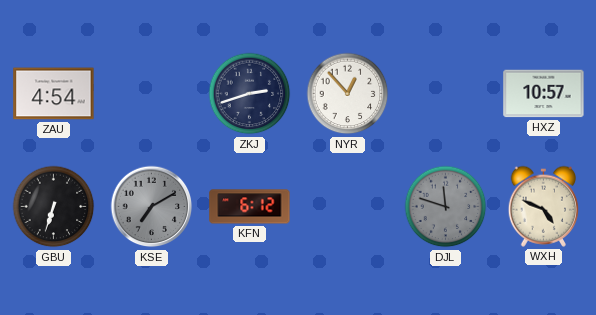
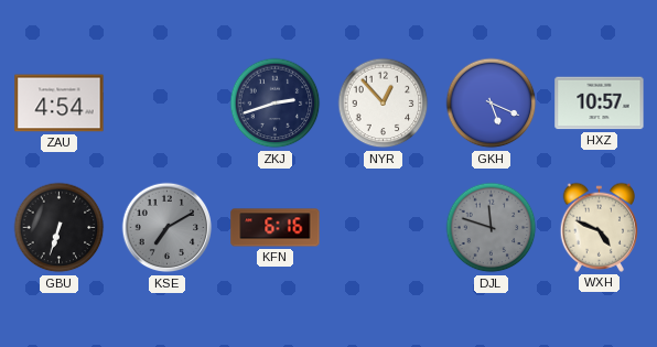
GKH: none -> 5:19 (492, 104)
KFN: 6:12 -> 6:16 (276, 228)
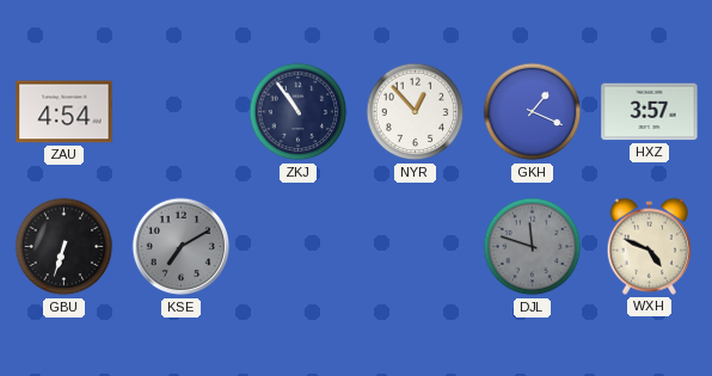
ZKJ: 2:42 -> 10:54 (299, 112)
GKH: 5:19 -> 1:19 (533, 112)
HXZ: 10:57 -> 3:57 (650, 112)
KFN: 6:16 -> none (276, 228)
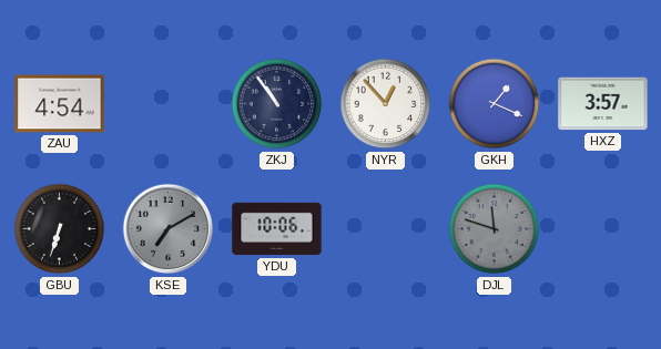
YDU: none -> 10:06 (277, 229)
WXH: 4:49 -> none (650, 246)
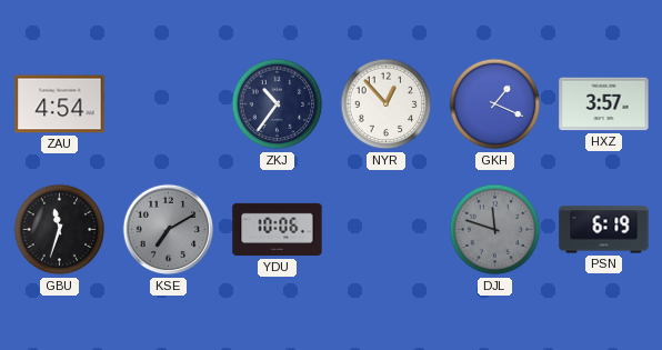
ZKJ: 10:54 -> 10:36 (278, 104)
GBU: 6:33 -> 11:33 (60, 230)
PSN: none -> 6:19 (604, 230)
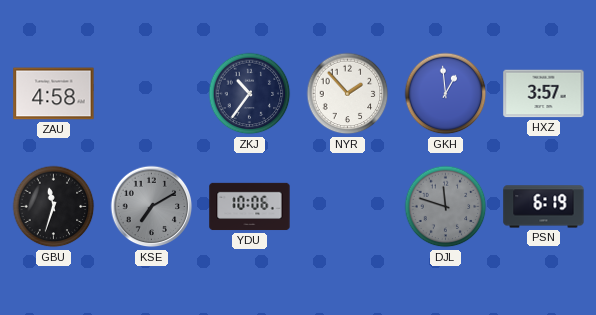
ZAU: 4:54 -> 4:58 (54, 94)
NYR: 12:53 -> 1:53 (348, 94)
GKH: 1:19 -> 12:59 (446, 94)
